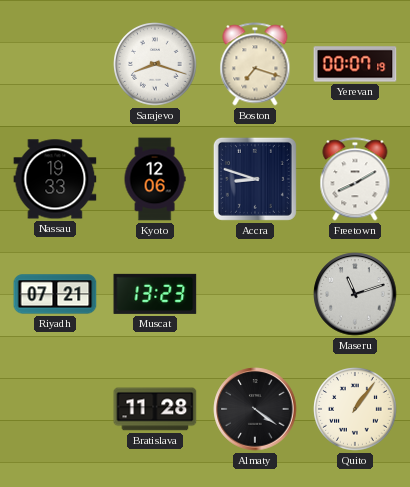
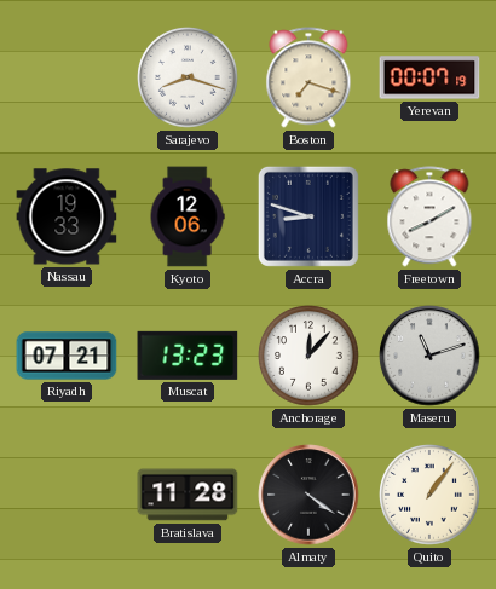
Anchorage: none -> 12:07 (308, 356)
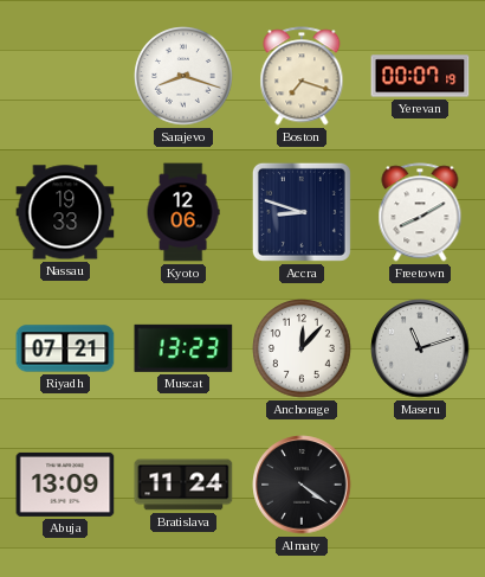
Abuja: none -> 13:09 (65, 485)
Bratislava: 11:28 -> 11:24 (183, 485)
Quito: 1:06 -> none (429, 495)
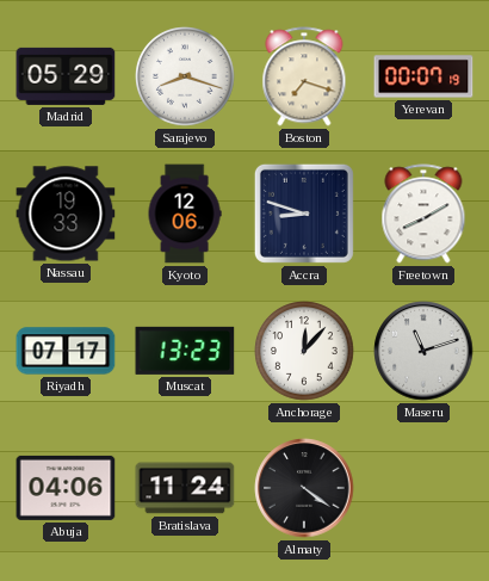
Madrid: none -> 05:29 (66, 76)
Riyadh: 07:21 -> 07:17 (66, 351)
Abuja: 13:09 -> 04:06 (66, 488)
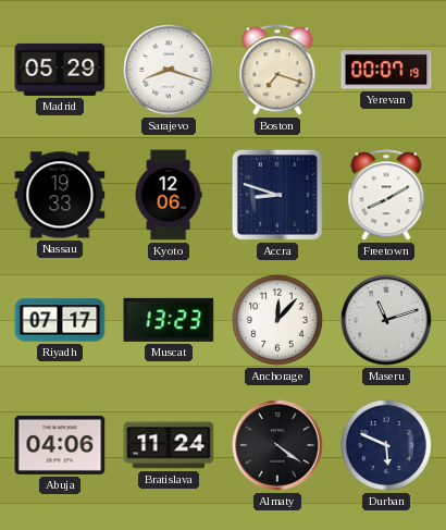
Durban: none -> 5:49 (386, 445)
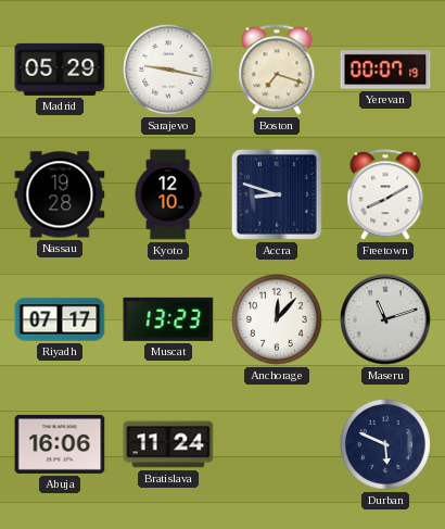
Sarajevo: 8:18 -> 9:17 (168, 70)
Nassau: 19:33 -> 19:28 (60, 194)
Kyoto: 12:06 -> 12:10 (168, 194)
Abuja: 04:06 -> 16:06 (60, 444)
Almaty: 4:21 -> none (277, 445)
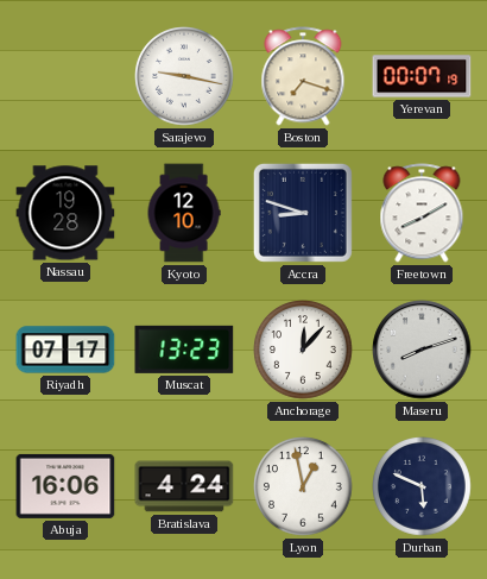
Madrid: 05:29 -> none (60, 70)
Maseru: 11:12 -> 8:12 (422, 350)
Bratislava: 11:24 -> 4:24 (184, 486)
Lyon: none -> 12:58 (303, 486)
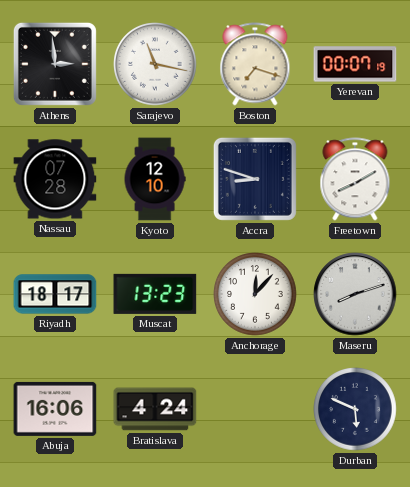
Athens: none -> 2:59 (55, 64)
Sarajevo: 9:17 -> 11:17 (155, 64)
Nassau: 19:28 -> 07:28 (55, 179)
Riyadh: 07:17 -> 18:17 (55, 294)
Lyon: 12:58 -> none (303, 486)
